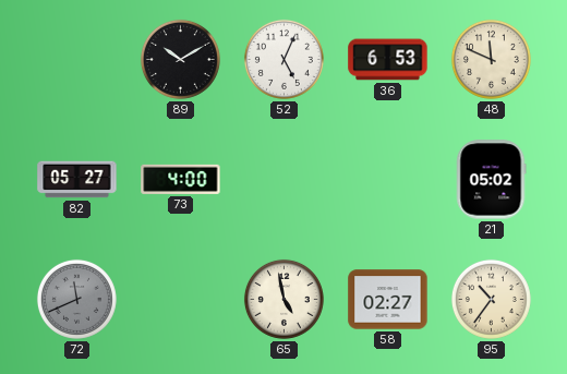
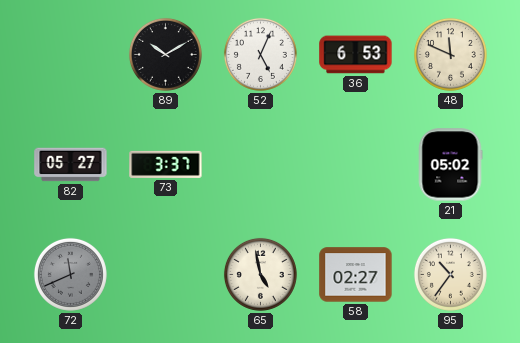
73: 4:00 -> 3:37 (166, 164)
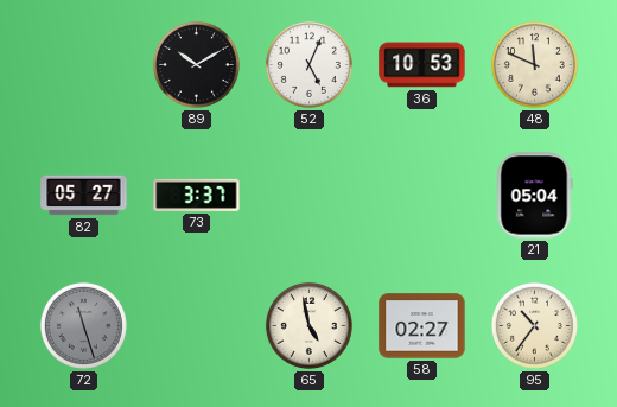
36: 6:53 -> 10:53 (422, 65)
21: 05:02 -> 05:04 (534, 196)
72: 11:41 -> 11:27 (83, 325)
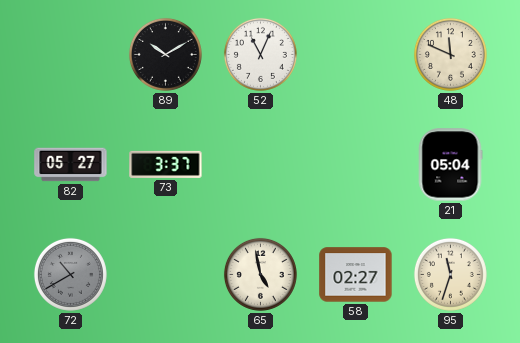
52: 5:04 -> 11:04 (260, 54)
36: 10:53 -> none (422, 65)
72: 11:27 -> 10:40 (70, 274)
95: 10:36 -> 11:33 (450, 274)
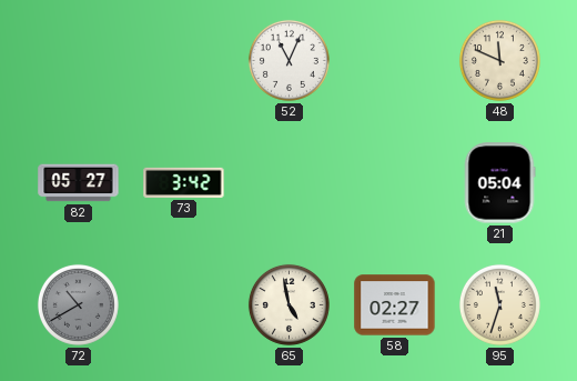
89: 10:10 -> none (165, 54)
73: 3:37 -> 3:42 (184, 182)
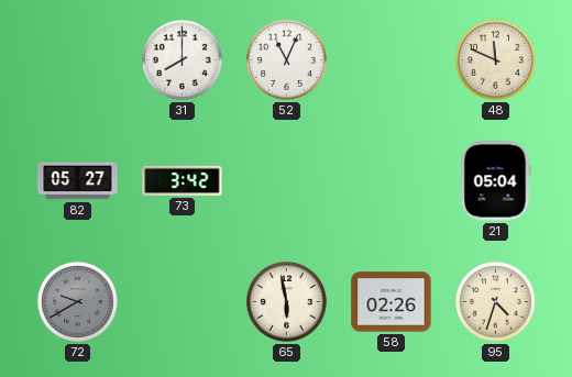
31: none -> 8:00 (182, 59)
72: 10:40 -> 9:40 (77, 301)
65: 4:58 -> 5:58 (286, 301)
58: 02:27 -> 02:26 (392, 302)
95: 11:33 -> 4:33 (495, 301)
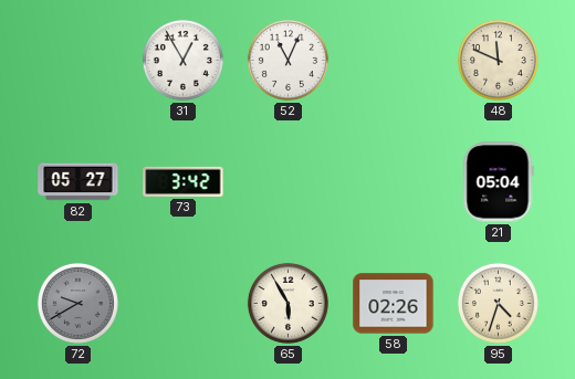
31: 8:00 -> 12:55 (182, 60)
65: 5:58 -> 5:55 (287, 303)
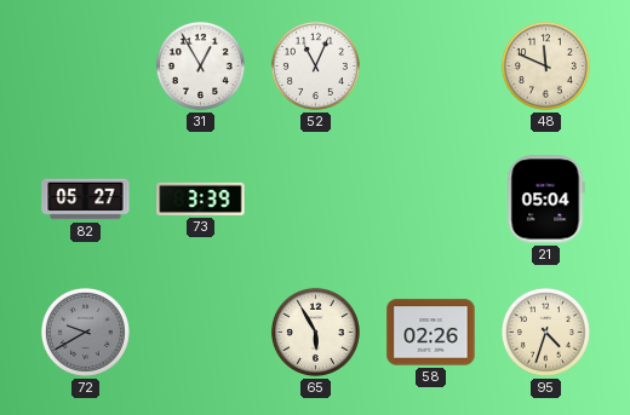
73: 3:42 -> 3:39 (201, 198)
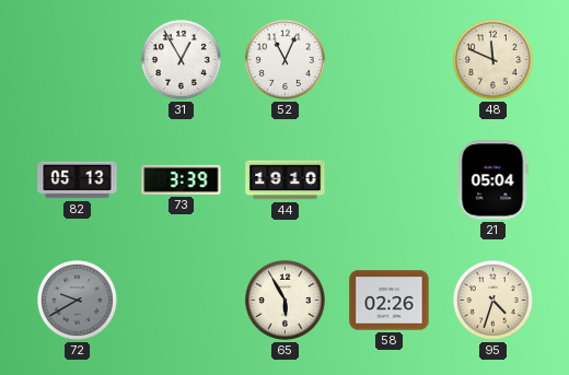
82: 05:27 -> 05:13 (78, 180)
44: none -> 19:10 (286, 180)
